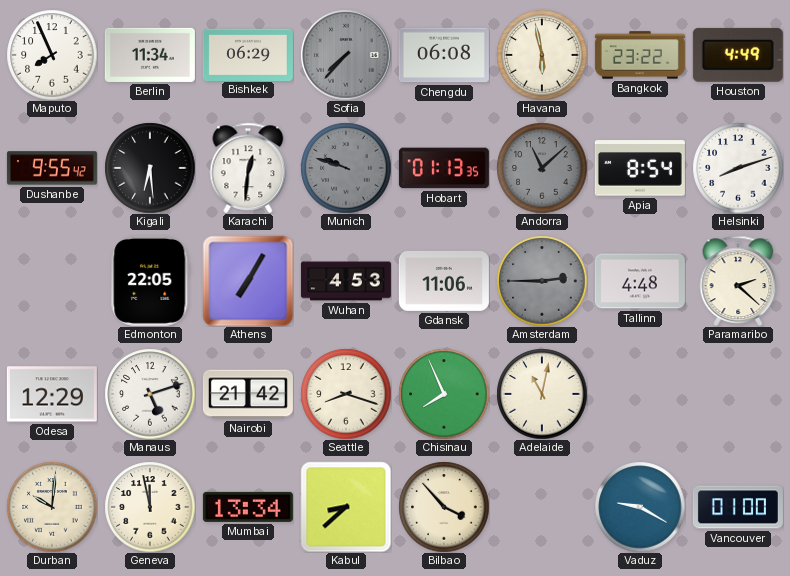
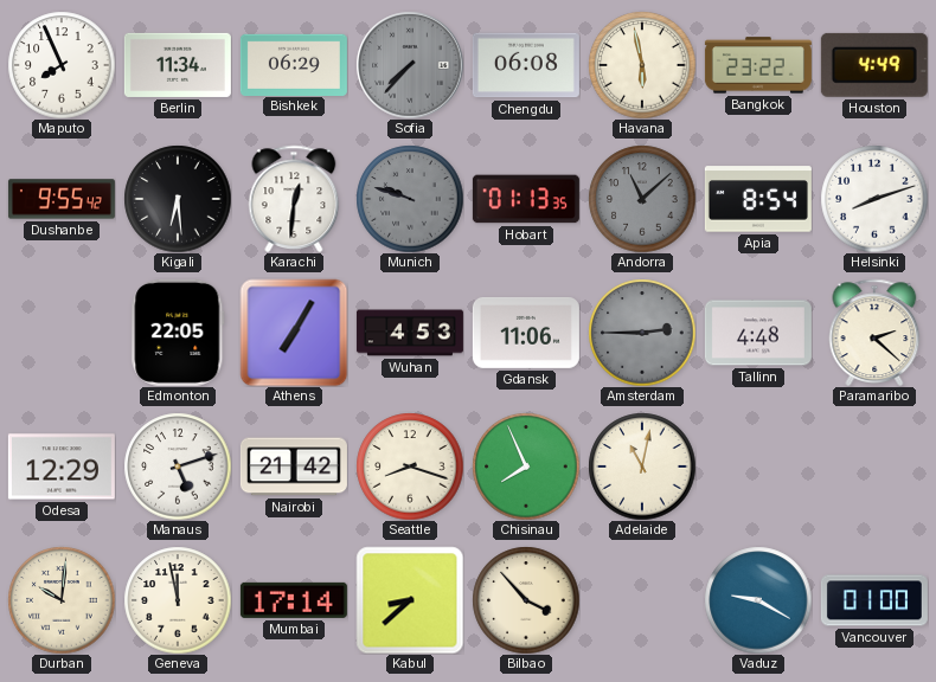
Mumbai: 13:34 -> 17:14 (294, 600)
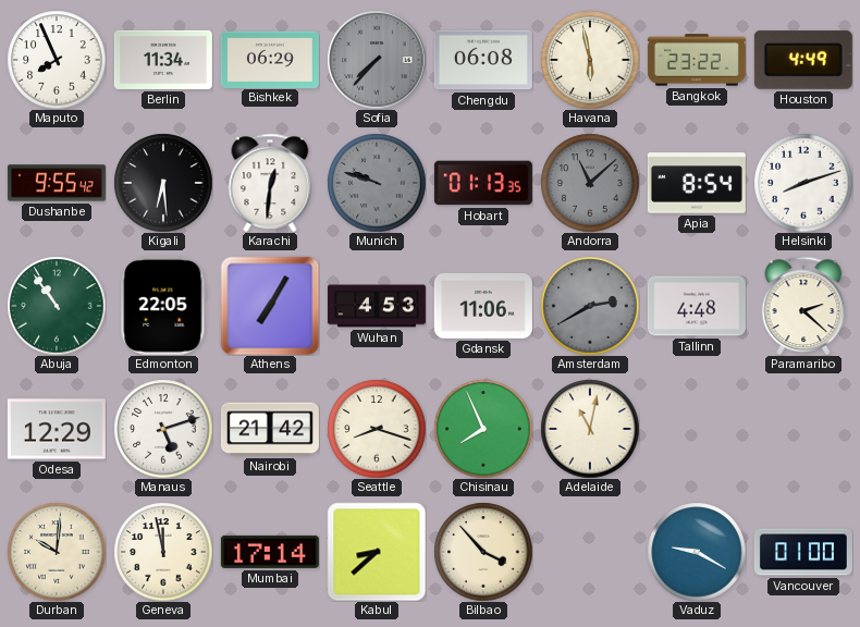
Abuja: none -> 10:54 (57, 306)
Amsterdam: 2:45 -> 2:40 (590, 306)
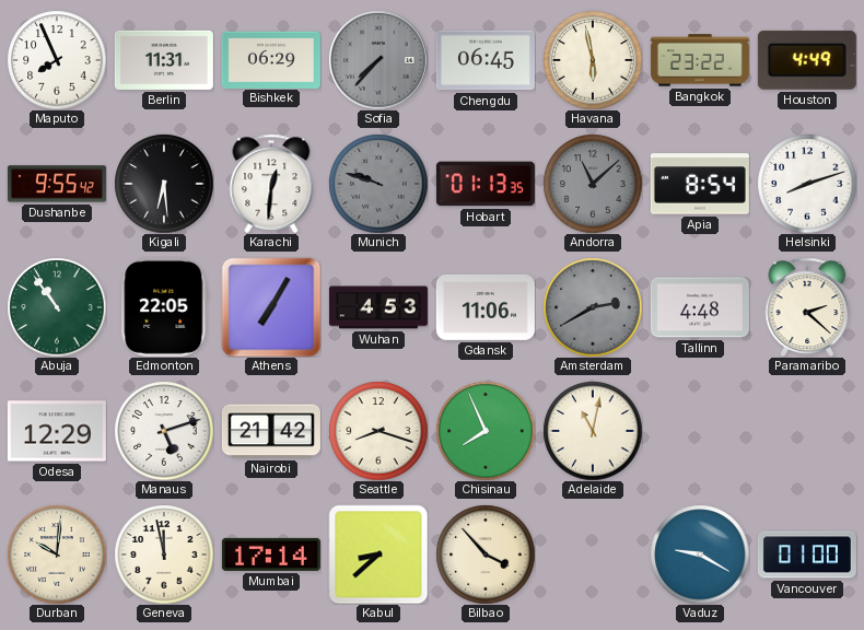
Berlin: 11:34 -> 11:31 (164, 60)
Chengdu: 06:08 -> 06:45 (486, 60)
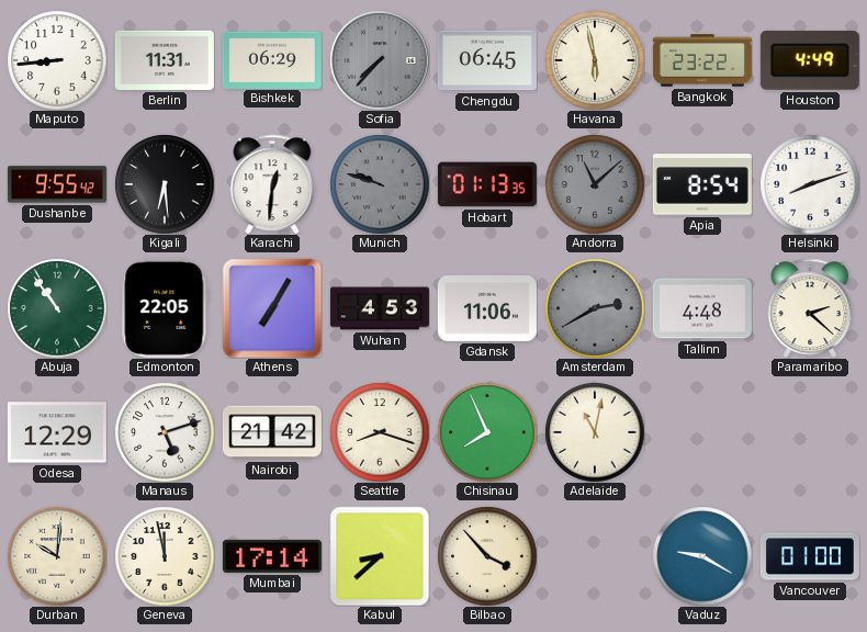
Maputo: 7:56 -> 8:44 (57, 60)
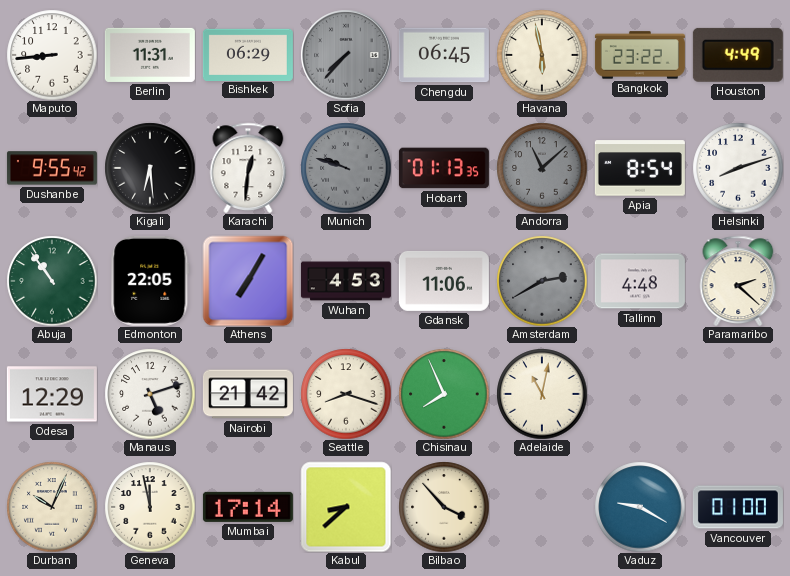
Durban: 10:01 -> 10:04 (52, 507)
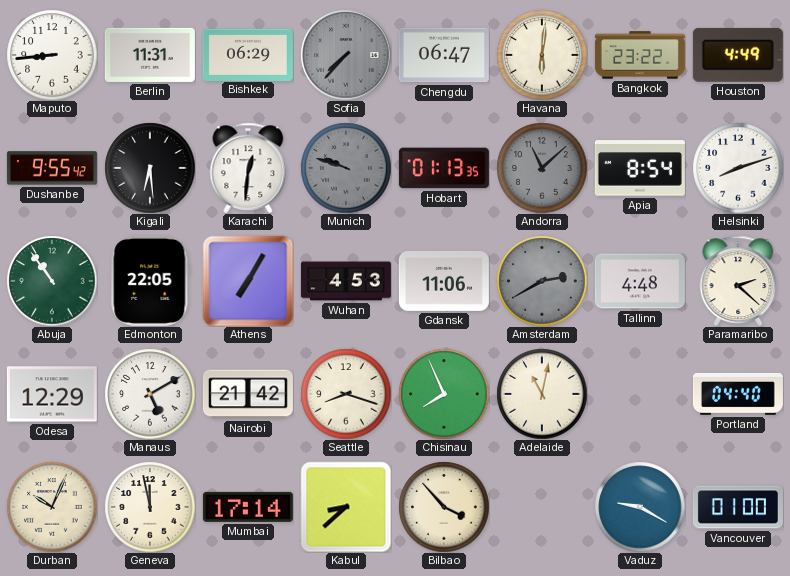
Chengdu: 06:45 -> 06:47 (444, 55)
Havana: 5:58 -> 6:01 (542, 55)
Manaus: 5:12 -> 5:10 (150, 394)
Portland: none -> 04:40 (738, 394)
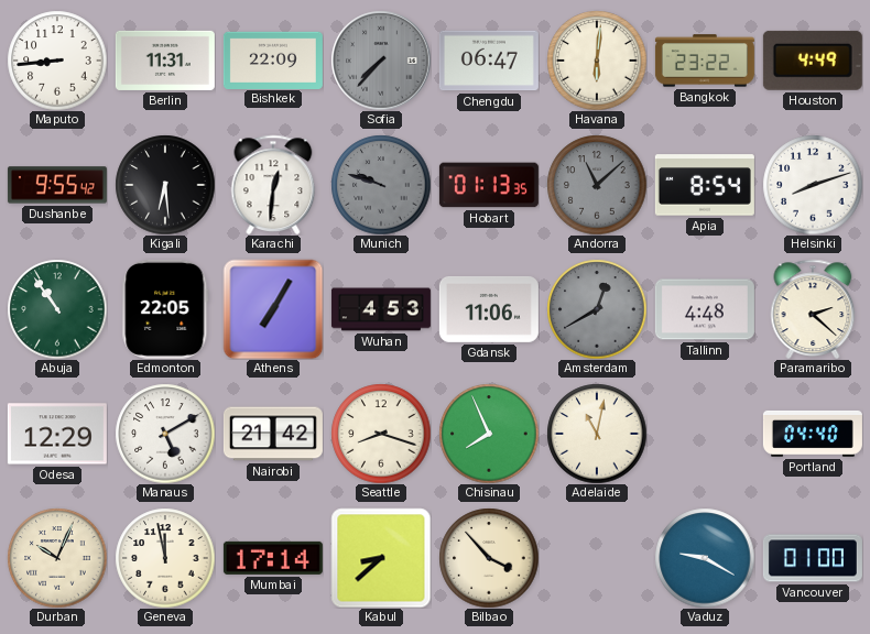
Bishkek: 06:29 -> 22:09 (273, 59)
Amsterdam: 2:40 -> 12:40 (597, 309)
